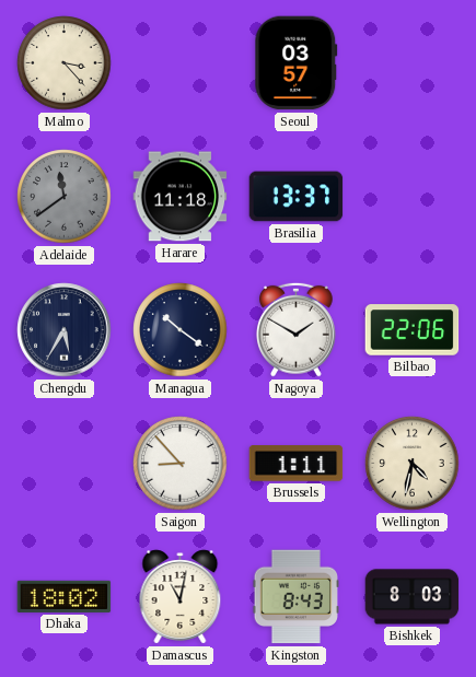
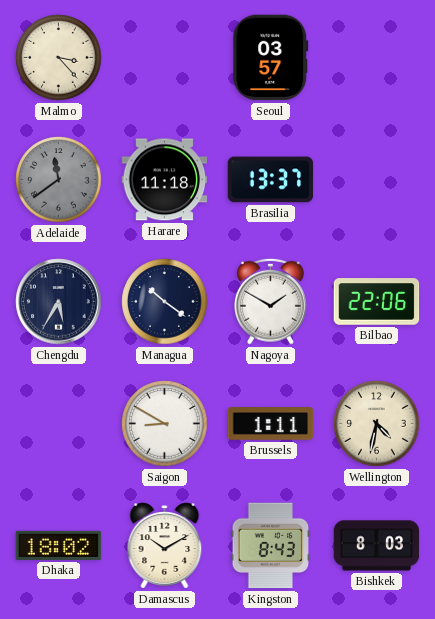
Saigon: 8:53 -> 8:50 (165, 424)
Damascus: 11:02 -> 10:10 (165, 546)
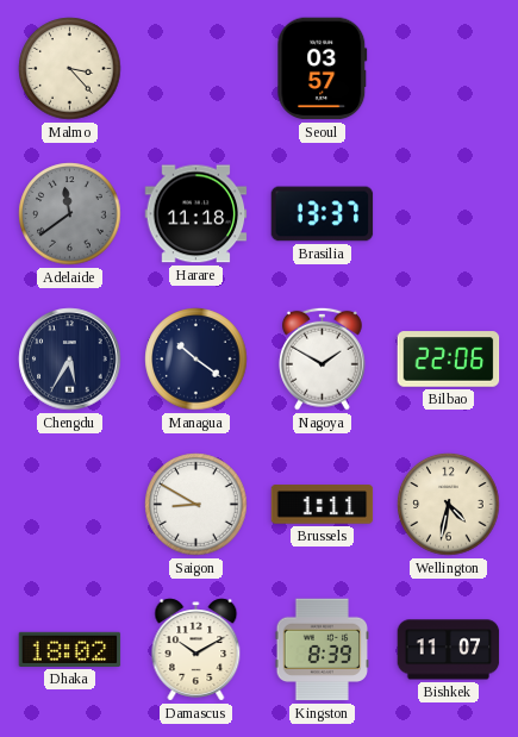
Kingston: 8:43 -> 8:39 (322, 650)
Bishkek: 8:03 -> 11:07 (449, 650)
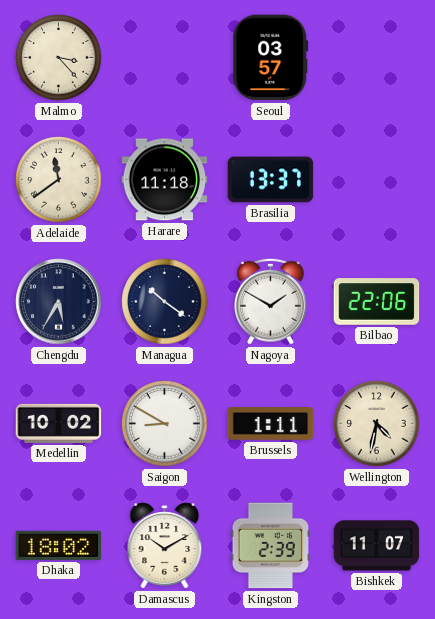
Adelaide dial: grey -> cream (59, 180)
Medellin: none -> 10:02 (59, 423)
Kingston: 8:39 -> 2:39 (270, 546)
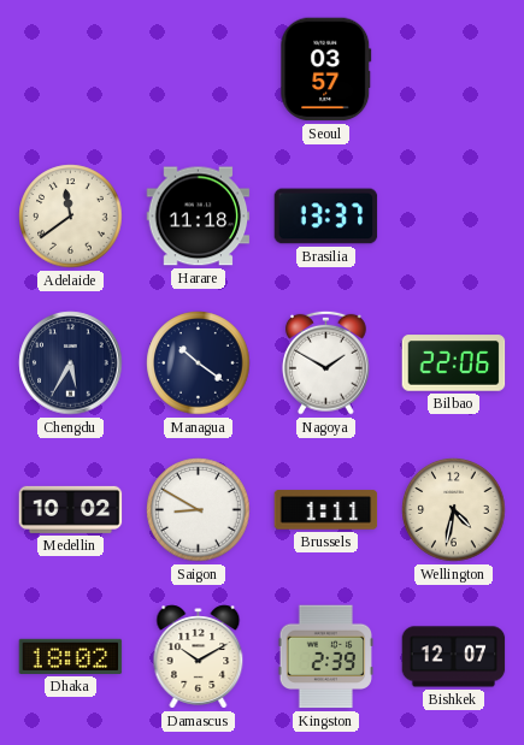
Malmo: 3:23 -> none (59, 58)
Bishkek: 11:07 -> 12:07 (454, 657)
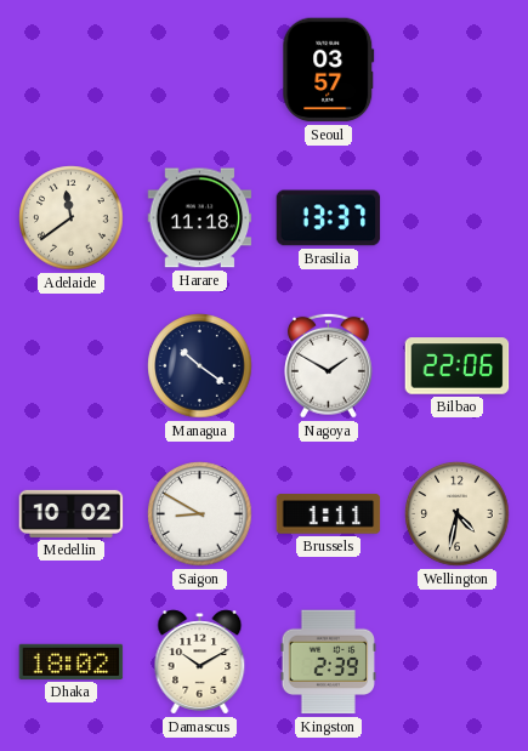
Chengdu: 5:35 -> none (71, 363)
Bishkek: 12:07 -> none (454, 657)
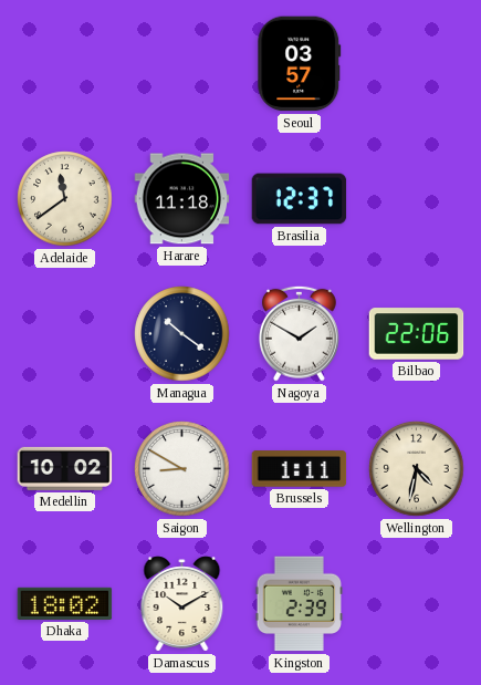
Brasilia: 13:37 -> 12:37 (300, 199)
